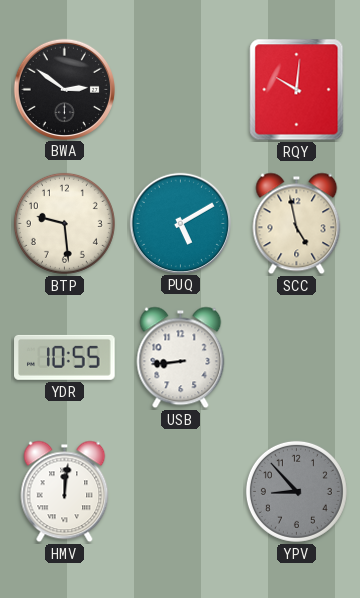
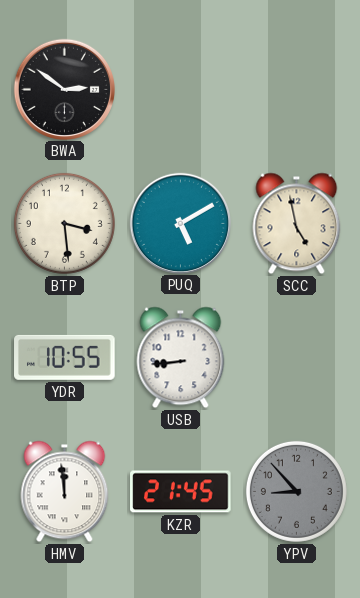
RQY: 10:01 -> none (297, 90)
BTP: 9:29 -> 3:29 (64, 223)
HMV: 12:01 -> 11:59 (65, 492)
KZR: none -> 21:45 (181, 492)
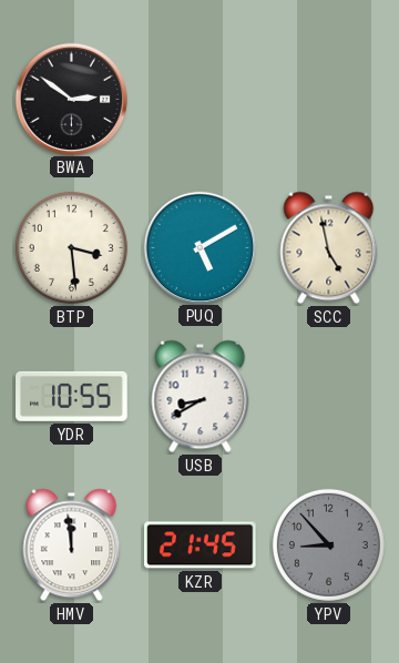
USB: 8:44 -> 8:40 (201, 397)
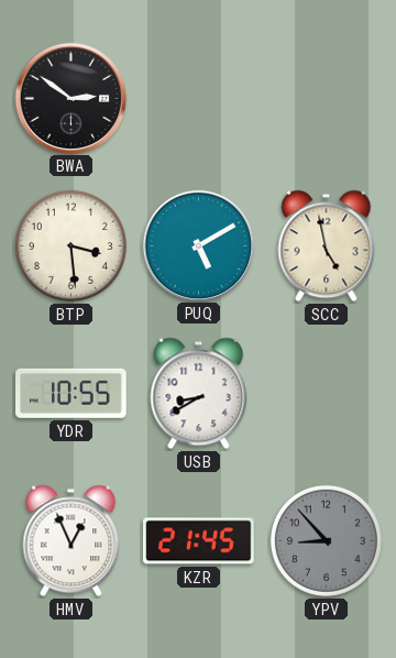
HMV: 11:59 -> 12:56 (71, 541)
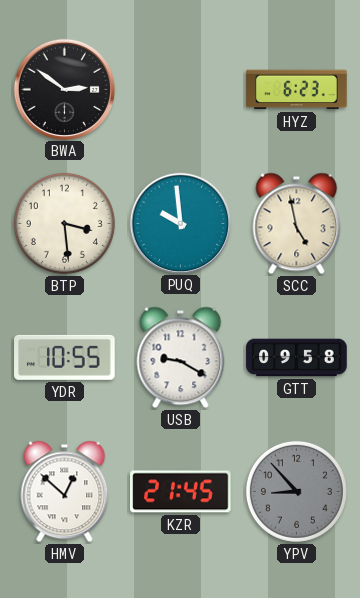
HYZ: none -> 6:23 (297, 90)
PUQ: 5:10 -> 9:59 (180, 223)
USB: 8:40 -> 9:20 (181, 358)
GTT: none -> 09:58 (297, 358)
HMV: 12:56 -> 12:52 (65, 492)
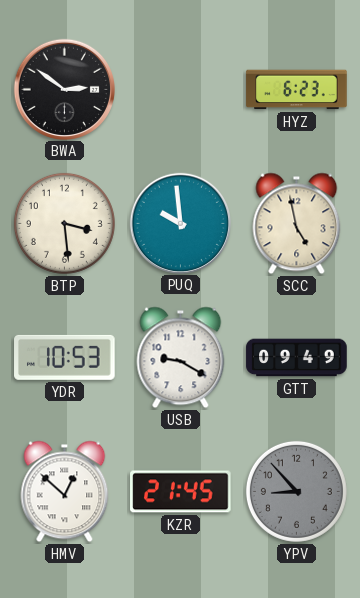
YDR: 10:55 -> 10:53 (65, 357)
GTT: 09:58 -> 09:49 (297, 358)
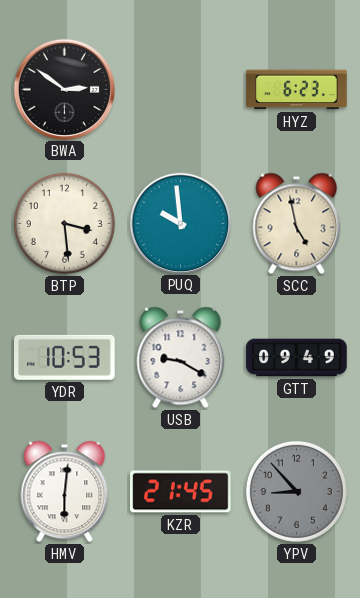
HMV: 12:52 -> 6:01 (65, 492)
